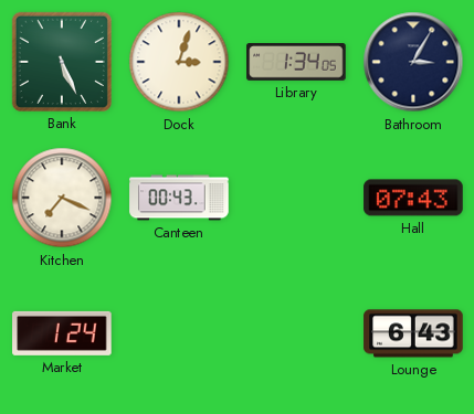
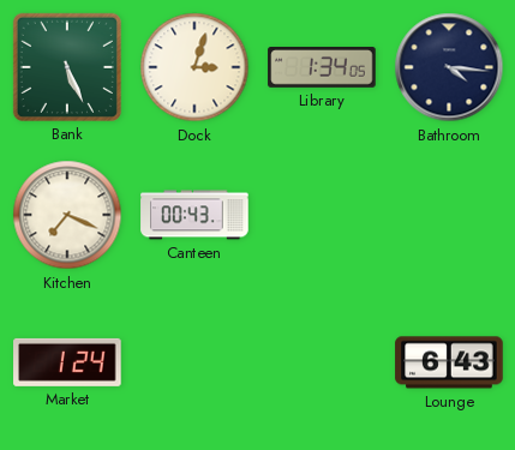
Bathroom: 3:05 -> 4:16 (449, 67)
Hall: 07:43 -> none (413, 198)
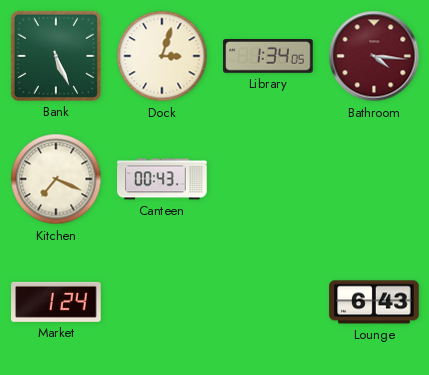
Bathroom dial: navy -> burgundy (374, 56)
